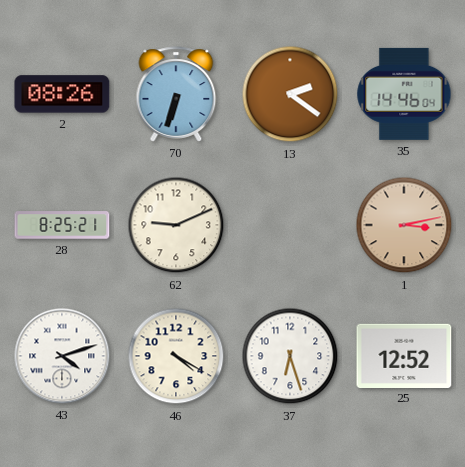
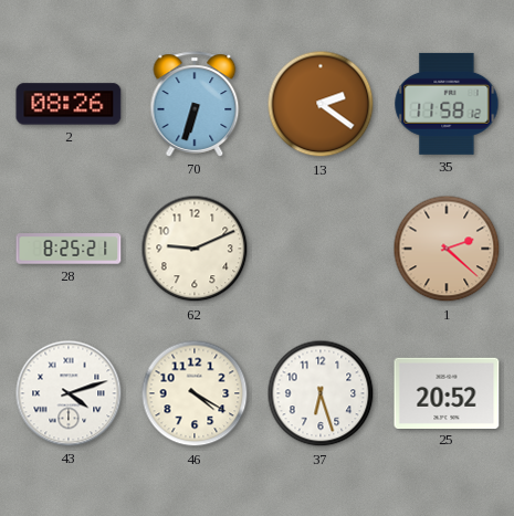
35: 14:46 -> 11:58 (447, 104)
1: 3:13 -> 2:22 (447, 249)
25: 12:52 -> 20:52 (447, 392)
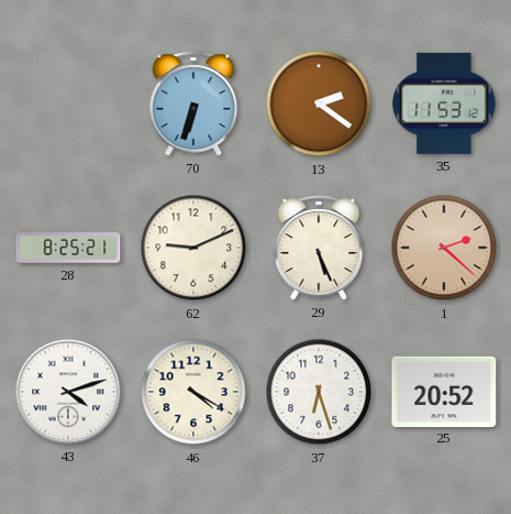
2: 08:26 -> none (69, 104)
35: 11:58 -> 11:53 (444, 103)
29: none -> 5:26 (319, 248)
